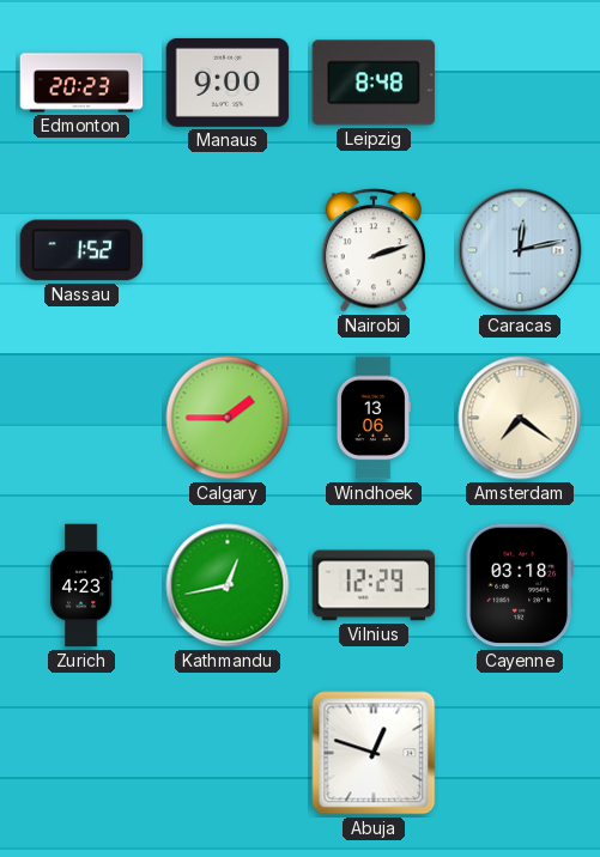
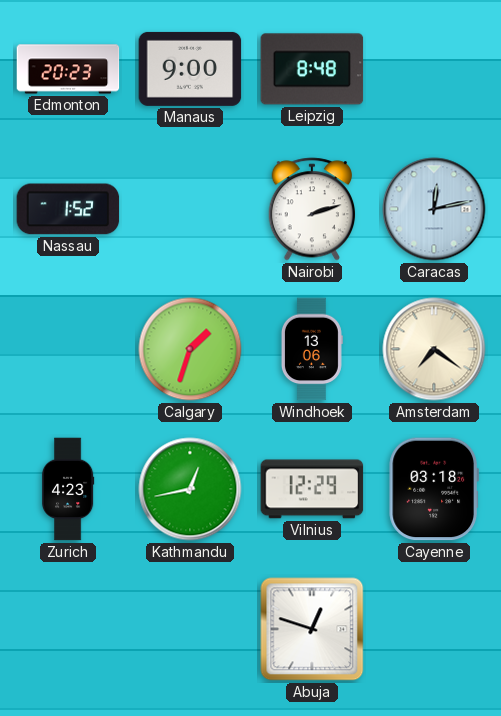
Calgary: 1:45 -> 1:33 (190, 349)
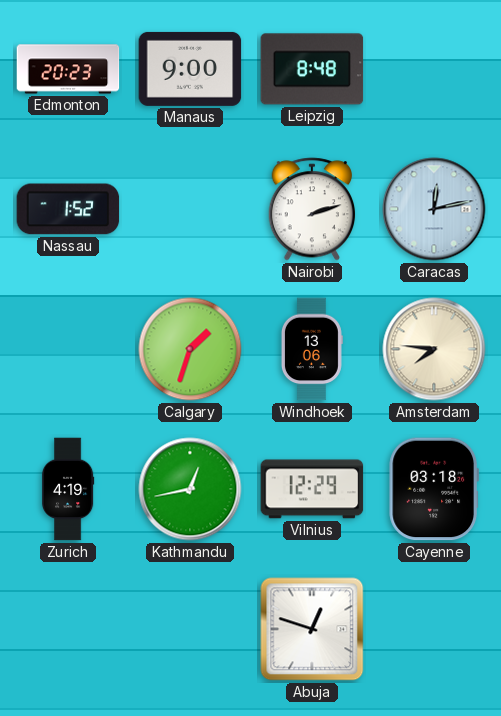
Amsterdam: 7:21 -> 7:46 (434, 349)
Zurich: 4:23 -> 4:19 (68, 489)
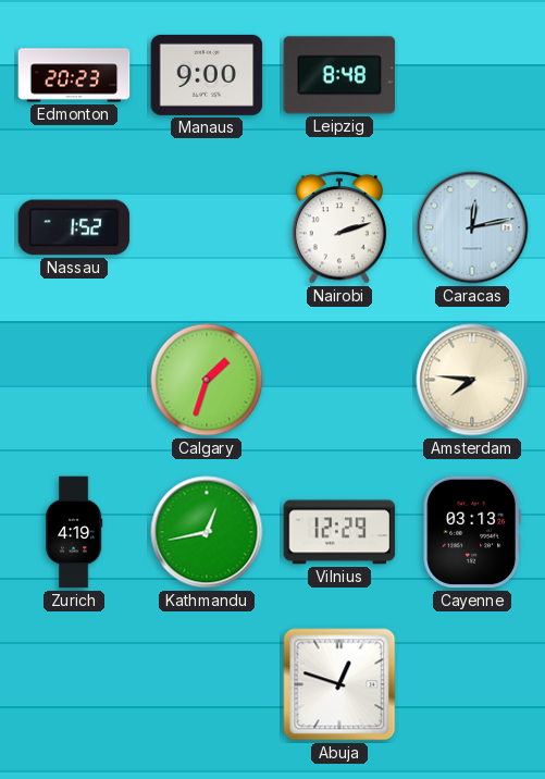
Windhoek: 13:06 -> none (311, 349)
Cayenne: 03:18 -> 03:13 (471, 532)
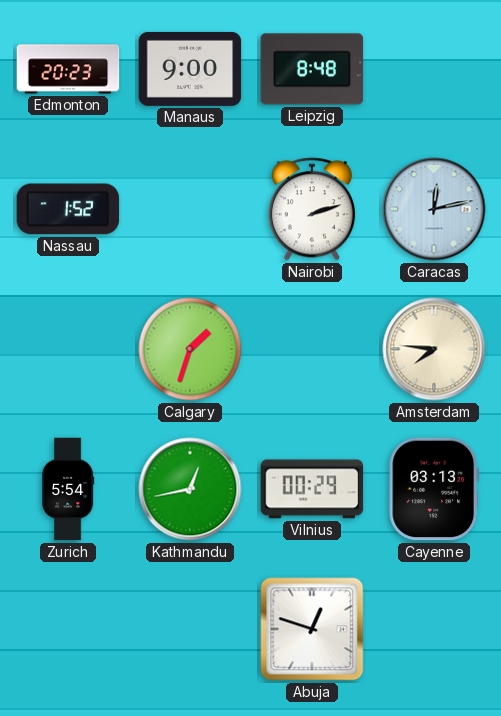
Zurich: 4:19 -> 5:54 (68, 489)
Vilnius: 12:29 -> 00:29 (312, 489)
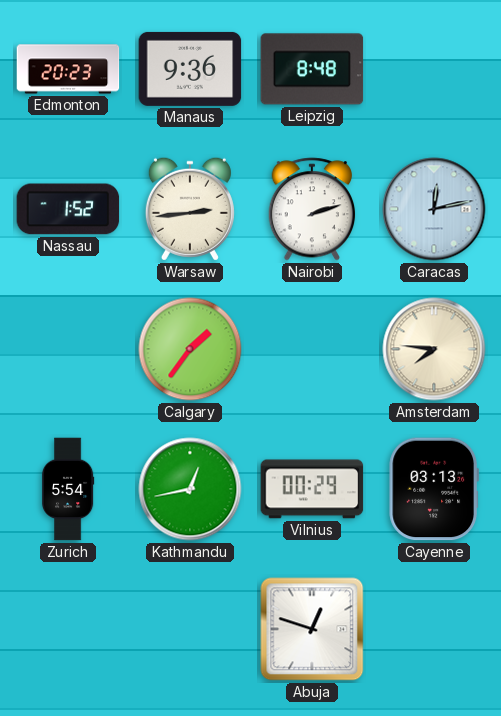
Manaus: 9:00 -> 9:36 (190, 69)
Warsaw: none -> 2:44 (190, 209)
Calgary: 1:33 -> 1:36 (190, 349)
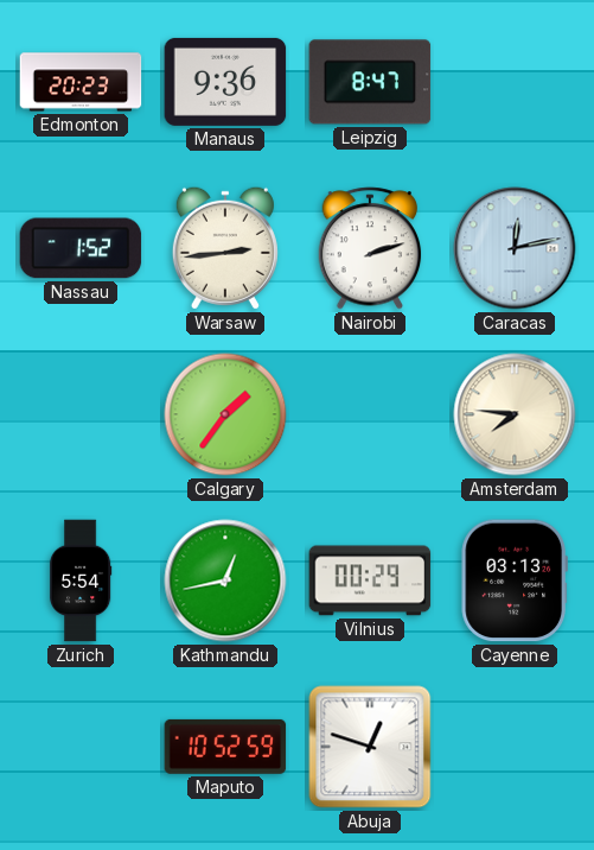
Leipzig: 8:48 -> 8:47 (370, 82)
Maputo: none -> 10:52 (225, 747)
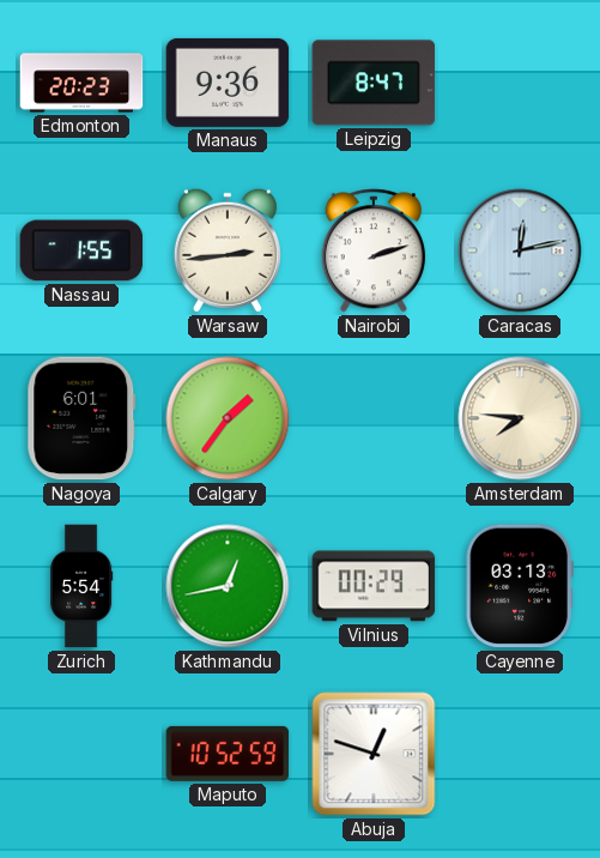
Nassau: 1:52 -> 1:55 (81, 250)
Nagoya: none -> 6:01 (81, 418)
